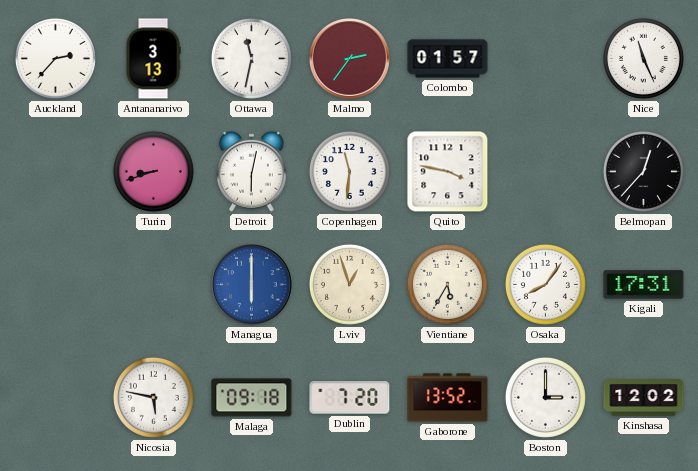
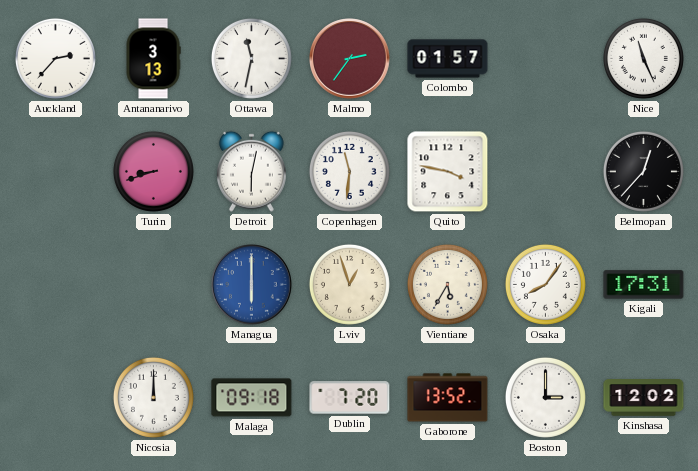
Nicosia: 5:47 -> 12:00 (153, 397)
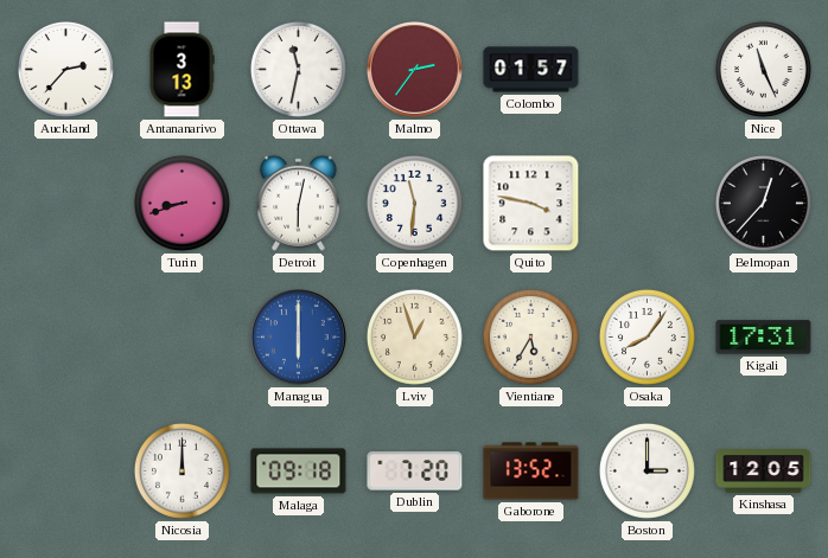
Kinshasa: 12:02 -> 12:05 (764, 472)
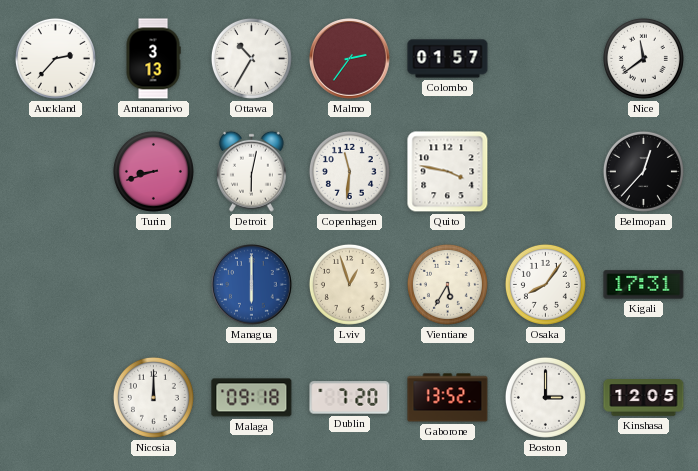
Ottawa: 11:32 -> 10:35 (251, 58)
Nice: 11:26 -> 11:39 (643, 58)
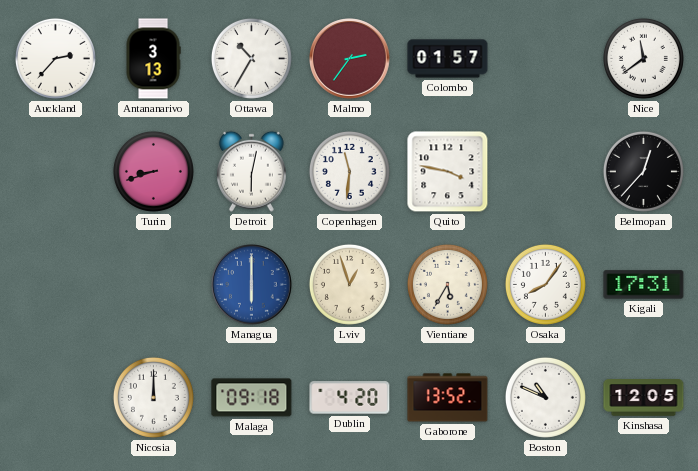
Dublin: 7:20 -> 4:20 (350, 398)
Boston: 3:00 -> 10:49 (545, 397)
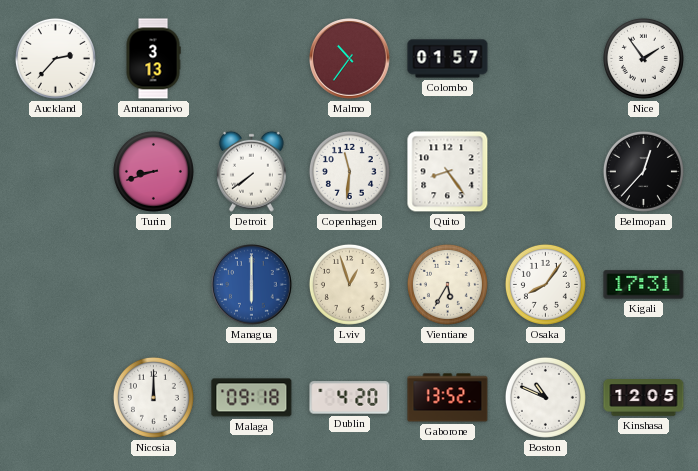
Ottawa: 10:35 -> none (251, 58)
Malmo: 2:36 -> 10:36 (350, 59)
Nice: 11:39 -> 1:54 (643, 58)
Detroit: 6:02 -> 7:39 (252, 171)
Quito: 3:47 -> 8:24 (448, 172)
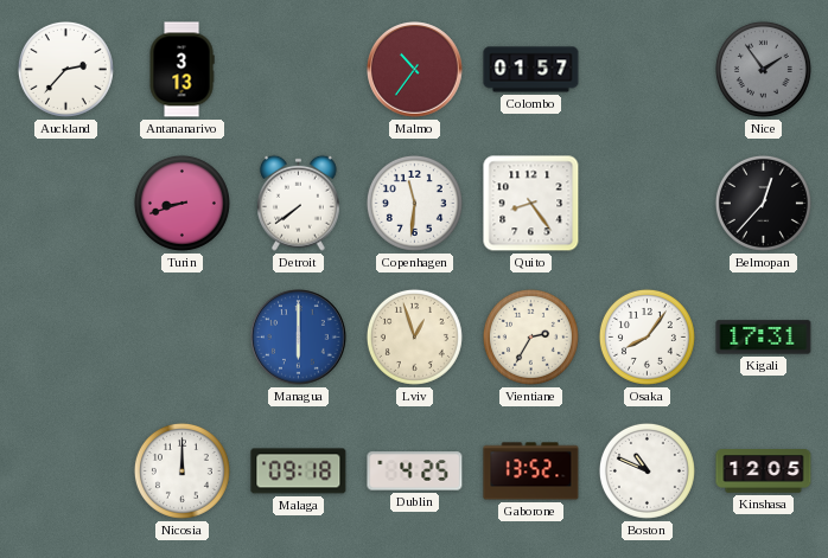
Nice dial: white -> grey (763, 69)
Vientiane: 5:35 -> 2:35 (530, 336)
Dublin: 4:20 -> 4:25 (415, 472)
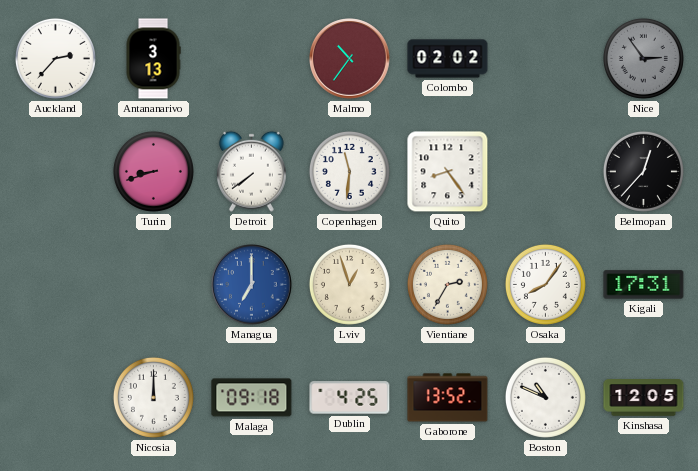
Colombo: 01:57 -> 02:02 (448, 59)
Nice: 1:54 -> 2:54 (643, 58)
Managua: 6:00 -> 7:00 (252, 285)
